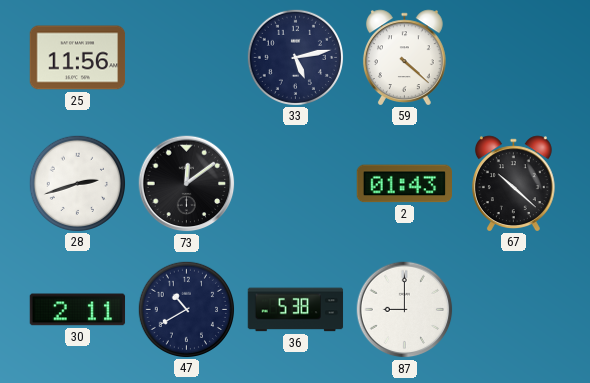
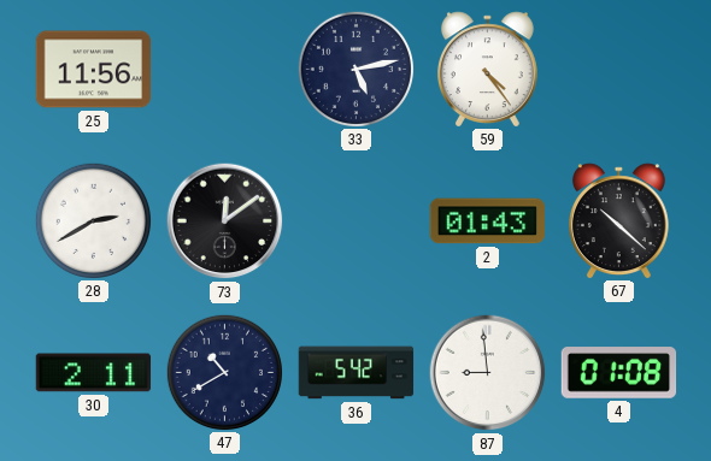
59: 4:22 -> 4:24 (487, 69)
28: 2:42 -> 2:40 (93, 220)
36: 5:38 -> 5:42 (357, 373)
87: 9:00 -> 8:59 (488, 373)
4: none -> 01:08 (619, 373)
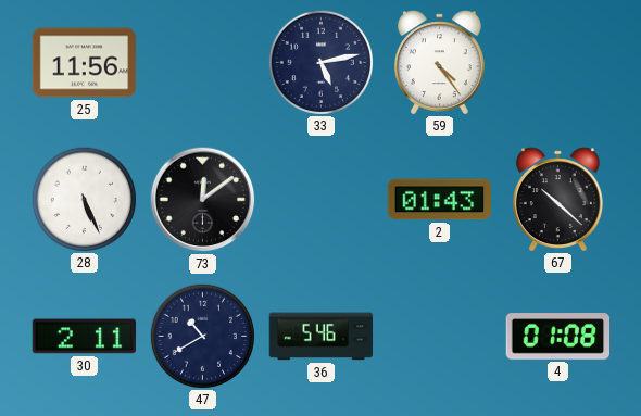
28: 2:40 -> 5:26 (84, 199)
36: 5:42 -> 5:46 (322, 337)
87: 8:59 -> none (488, 373)
